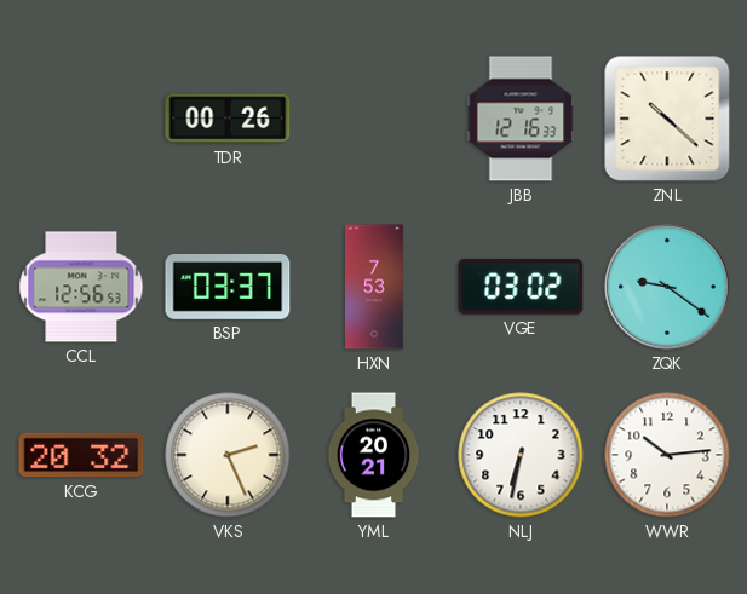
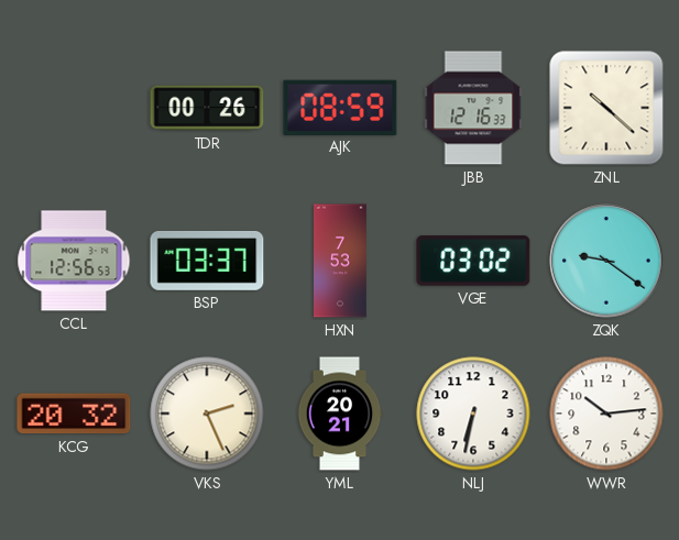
AJK: none -> 08:59 (340, 107)
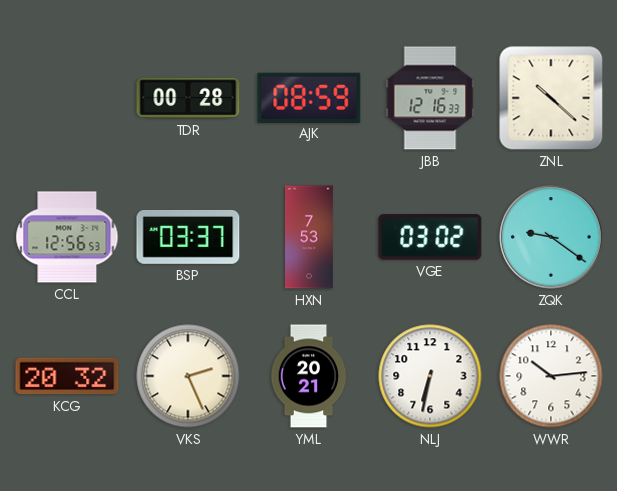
TDR: 00:26 -> 00:28 (188, 98)
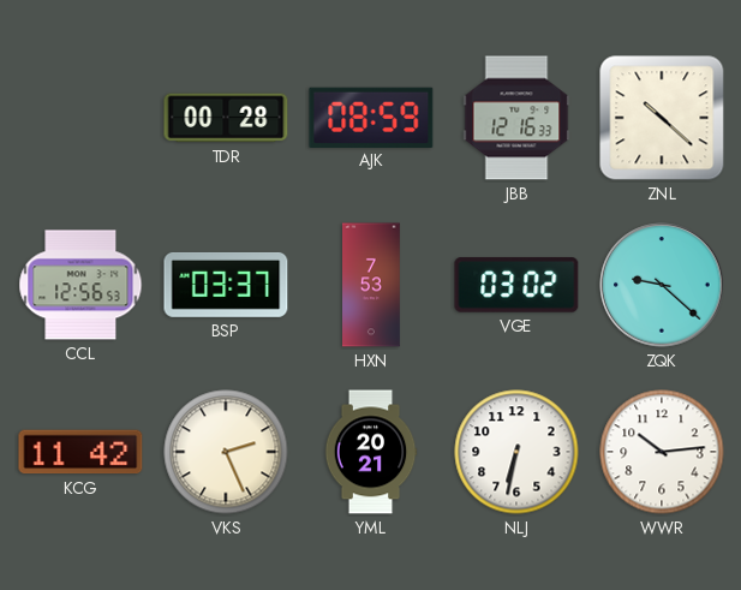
ZQK: 9:21 -> 9:22 (662, 285)
KCG: 20:32 -> 11:42 (80, 452)
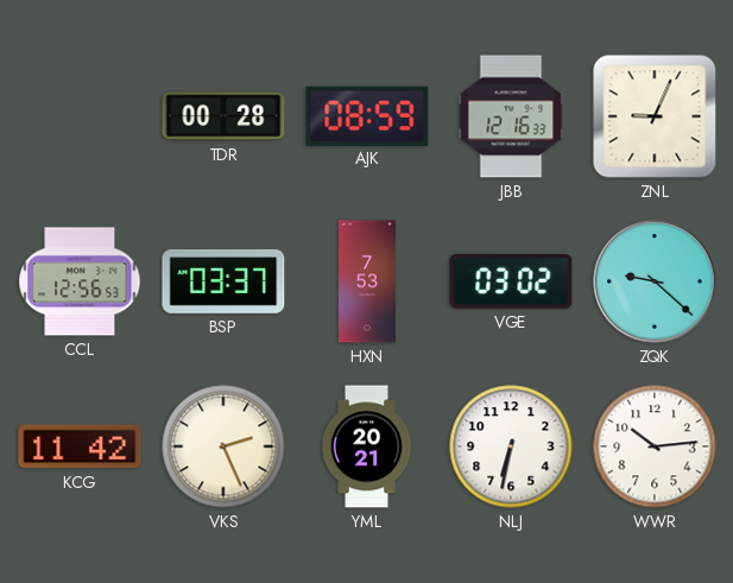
ZNL: 10:22 -> 9:04 (655, 116)
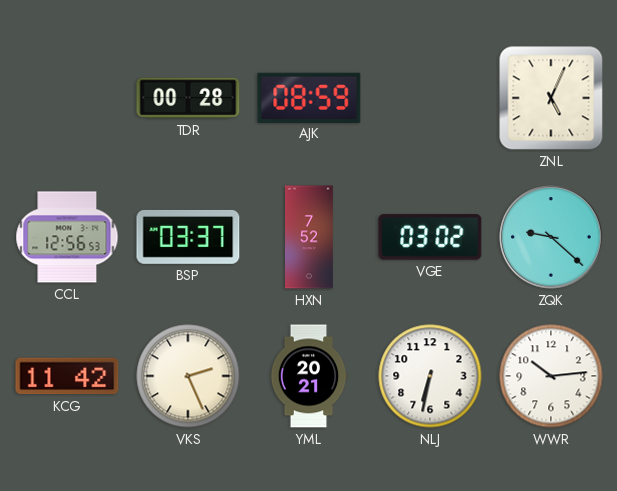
JBB: 12:16 -> none (511, 116)
ZNL: 9:04 -> 5:04 (551, 98)
HXN: 7:53 -> 7:52 (310, 237)
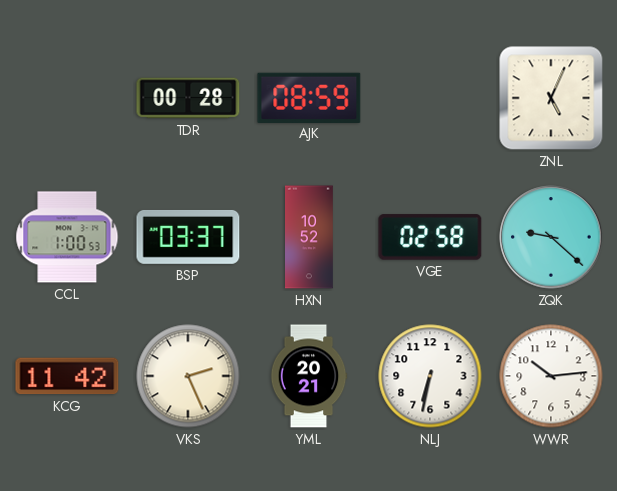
CCL: 12:56 -> 1:00 (67, 237)
HXN: 7:52 -> 10:52 (310, 237)
VGE: 03:02 -> 02:58 (430, 237)
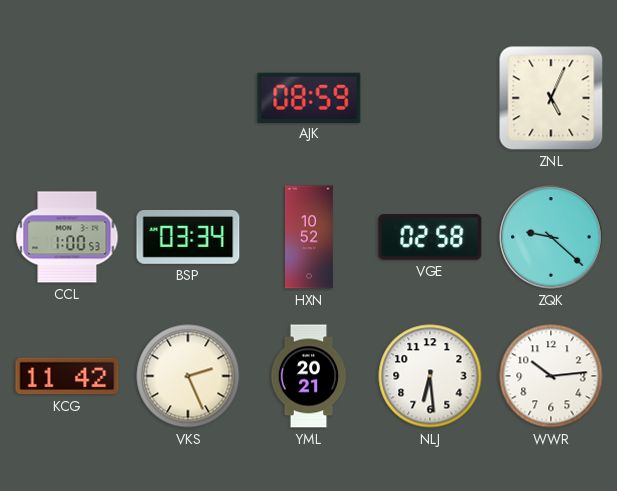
TDR: 00:28 -> none (188, 98)
BSP: 03:37 -> 03:34 (188, 237)
NLJ: 6:32 -> 6:29 (430, 376)
